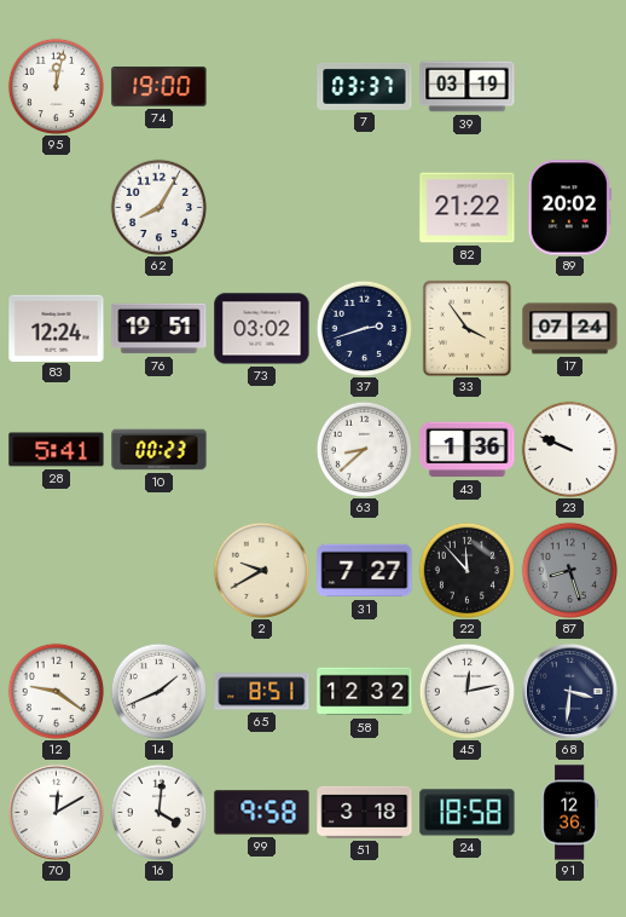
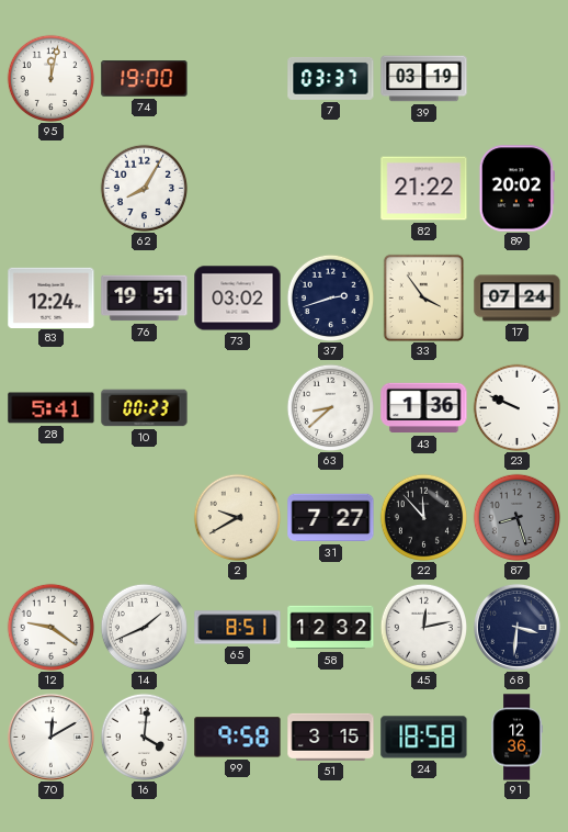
51: 3:18 -> 3:15 (331, 737)
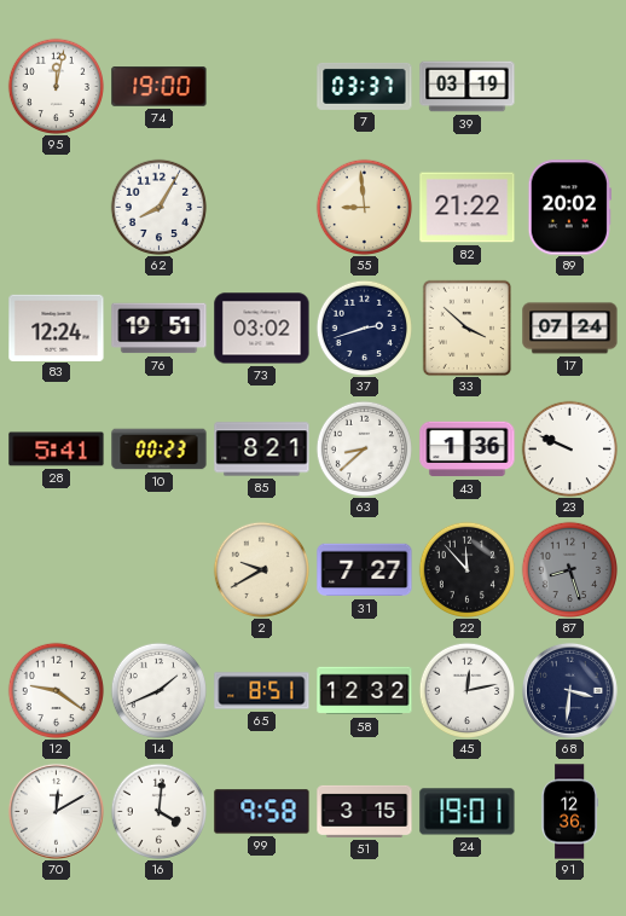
55: none -> 8:59 (364, 207)
33: 3:54 -> 3:52 (468, 327)
85: none -> 8:21 (262, 450)
24: 18:58 -> 19:01 (468, 812)
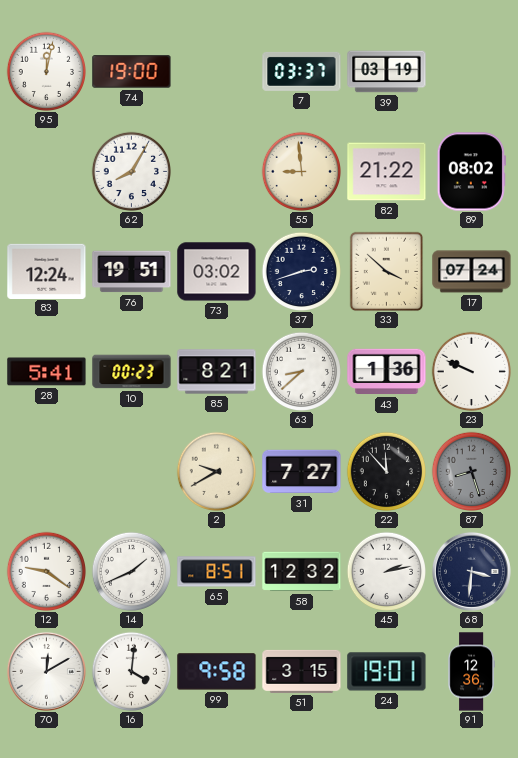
89: 20:02 -> 08:02 (471, 172)
45: 12:13 -> 2:13 (386, 571)
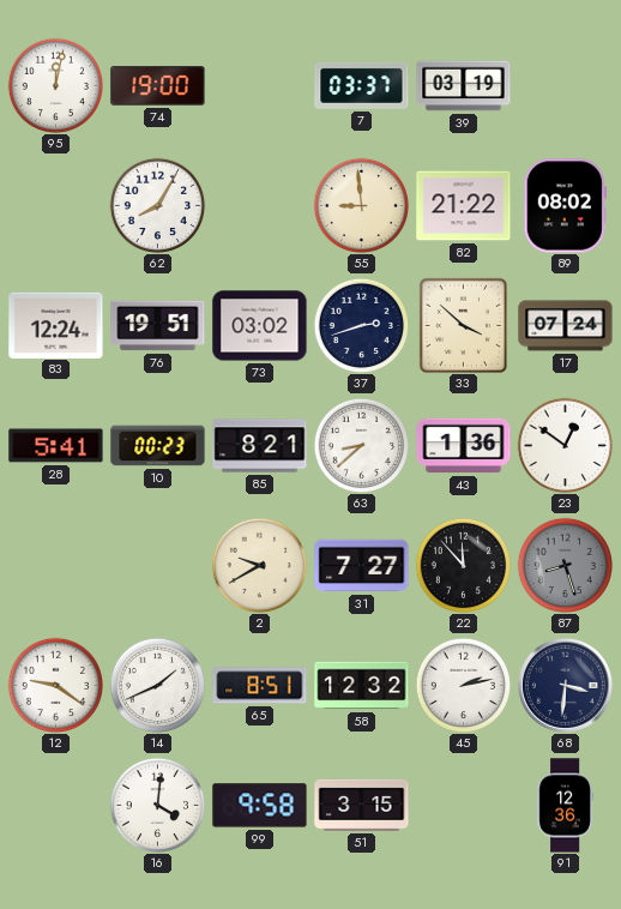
23: 9:49 -> 12:51 (565, 445)
70: 12:10 -> none (46, 671)
24: 19:01 -> none (387, 672)
